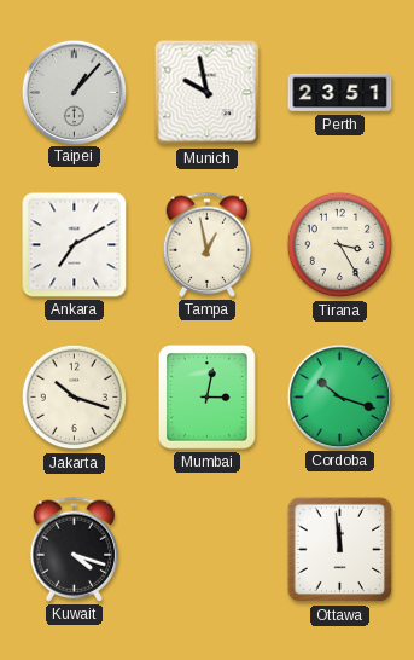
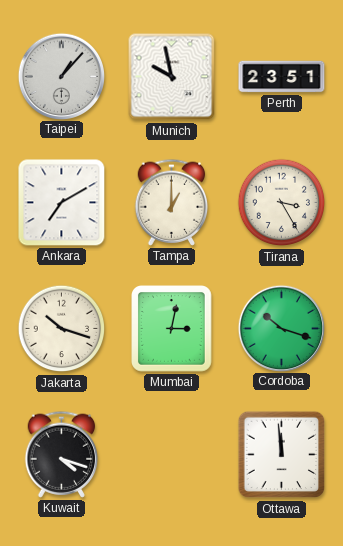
Tampa: 12:58 -> 1:00 (172, 202)
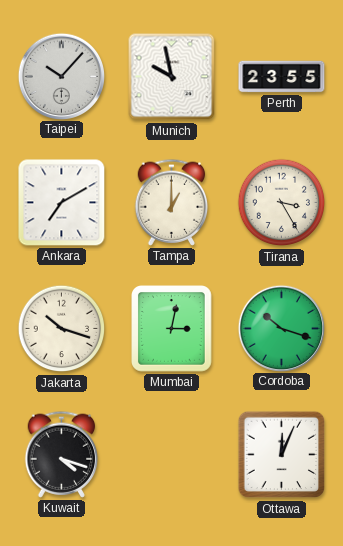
Taipei: 1:07 -> 10:07 (61, 76)
Perth: 23:51 -> 23:55 (282, 77)
Ottawa: 11:59 -> 12:04 (282, 455)
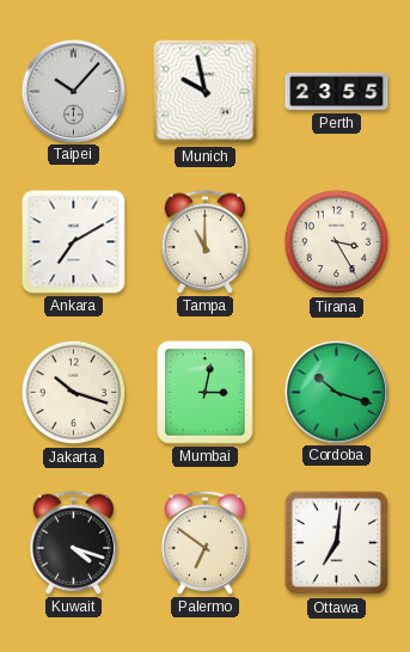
Tampa: 1:00 -> 11:00 (206, 241)
Palermo: none -> 6:51 (206, 542)
Ottawa: 12:04 -> 7:01 (337, 543)
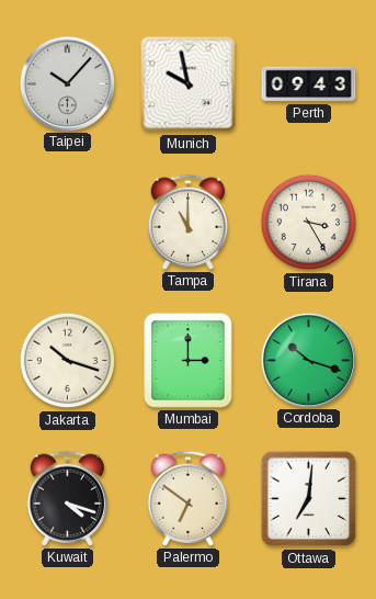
Perth: 23:55 -> 09:43 (309, 84)
Ankara: 7:10 -> none (74, 242)
Mumbai: 3:02 -> 3:00 (189, 361)
